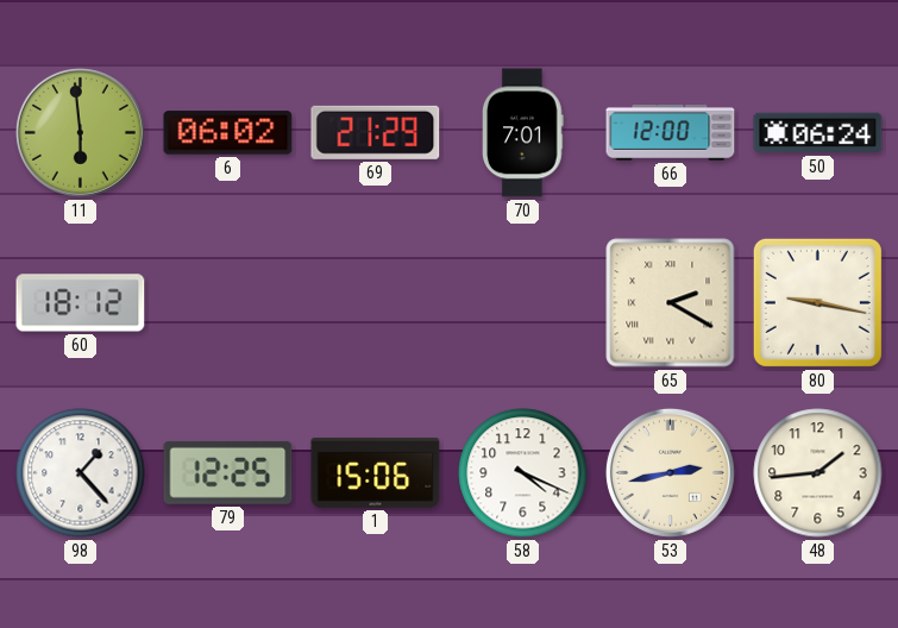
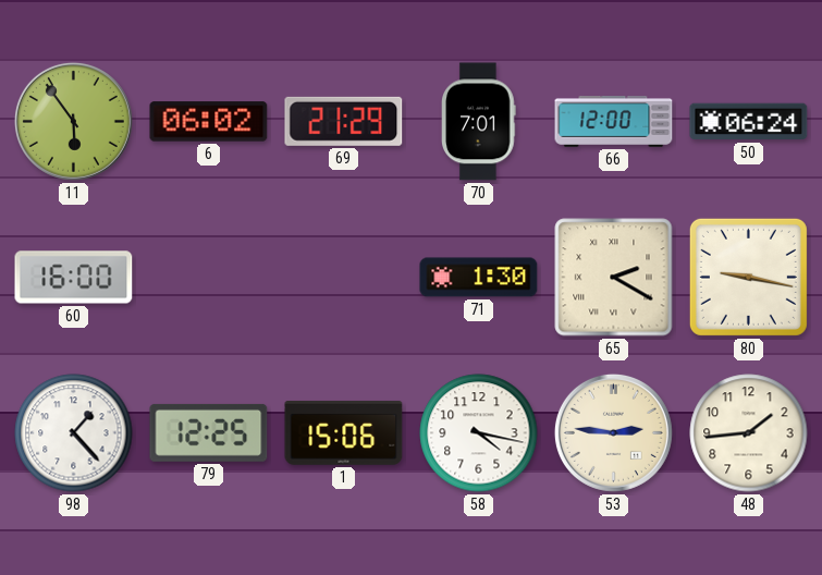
11: 5:59 -> 5:54 (73, 121)
60: 18:12 -> 16:00 (74, 278)
71: none -> 1:30 (479, 278)
58: 4:19 -> 4:17 (479, 433)
53: 2:43 -> 2:46 (613, 432)
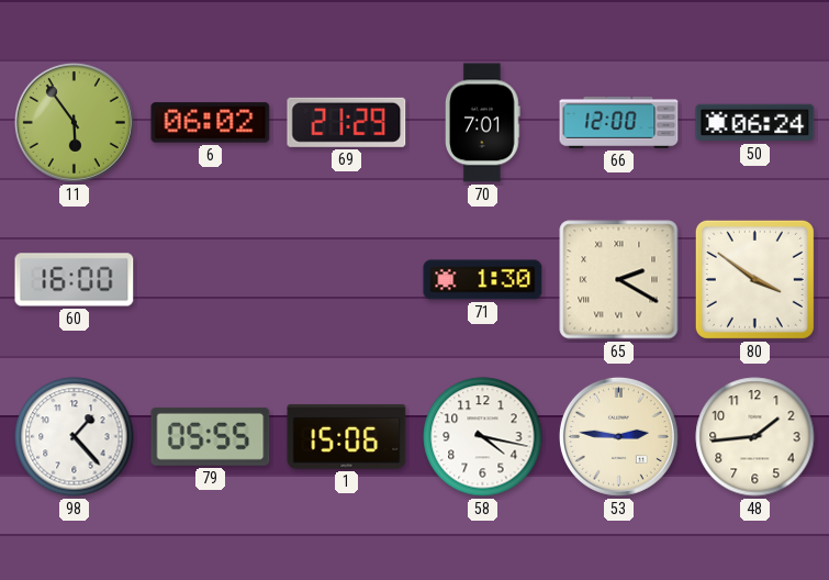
80: 9:17 -> 3:51 (754, 279)
79: 12:25 -> 05:55 (211, 436)
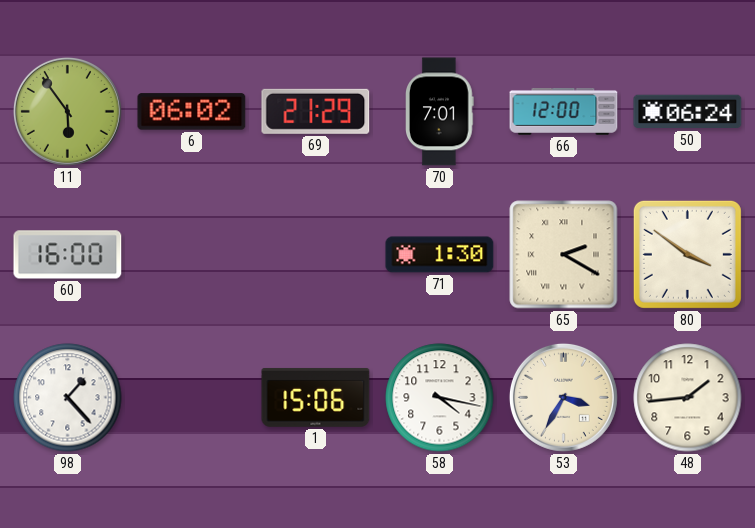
79: 05:55 -> none (211, 436)
53: 2:46 -> 3:35 (563, 397)
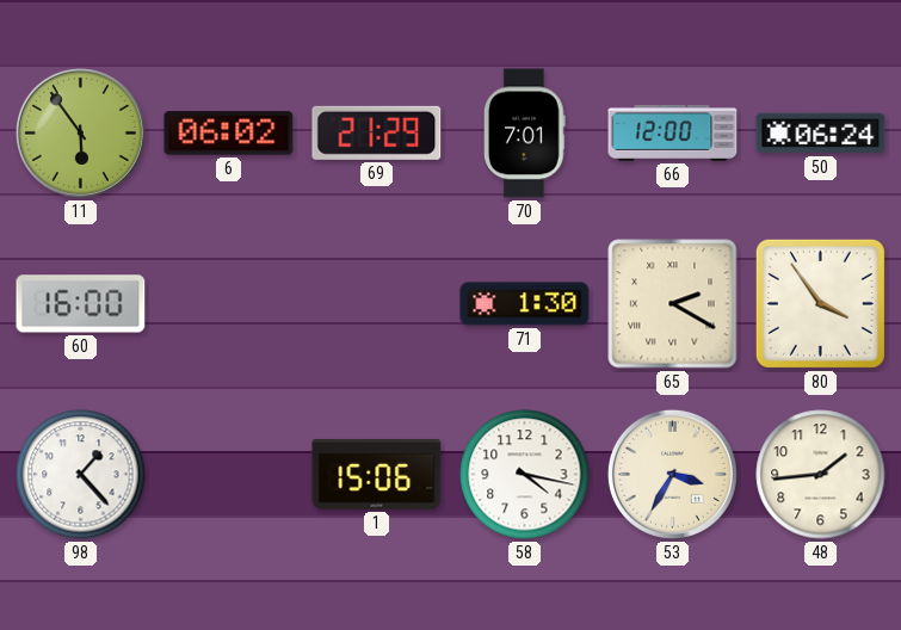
80: 3:51 -> 3:54 (820, 303)
